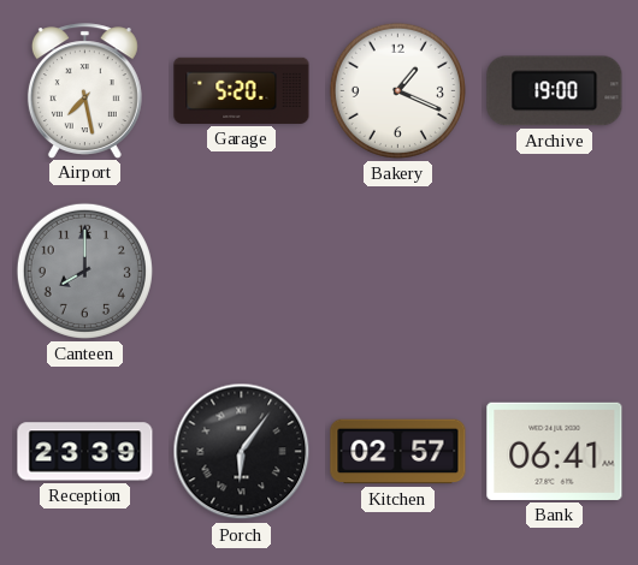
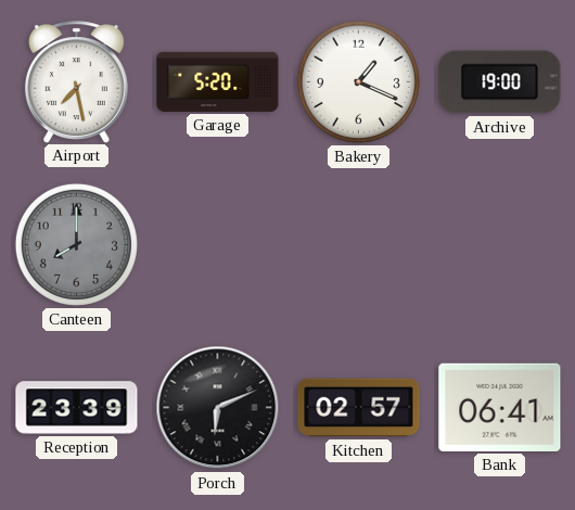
Porch: 6:06 -> 6:11 (218, 408)
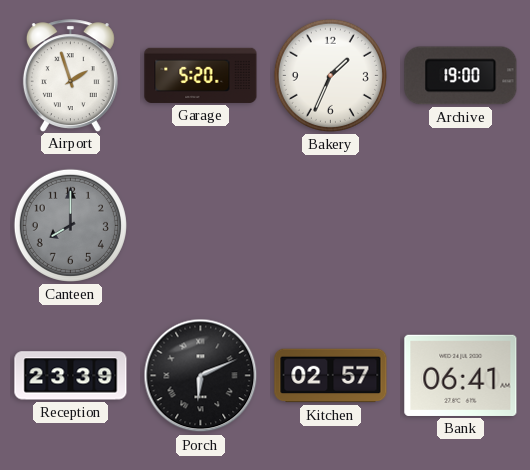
Airport: 7:28 -> 1:57 (70, 75)
Bakery: 1:19 -> 1:34 (330, 75)
